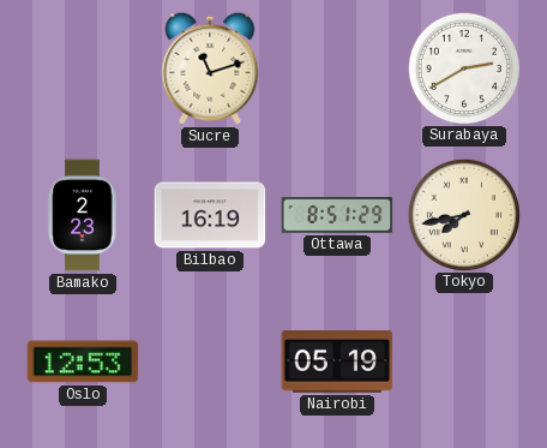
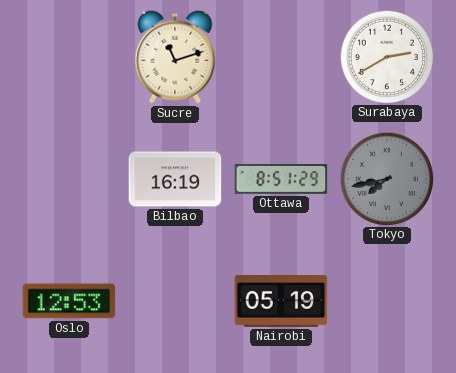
Bamako: 2:23 -> none (83, 215)
Tokyo dial: cream -> grey (386, 178)
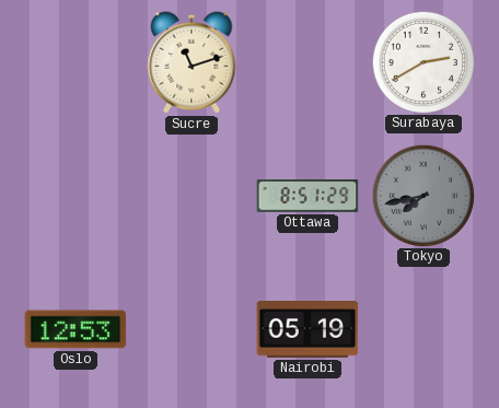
Bilbao: 16:19 -> none (175, 179)
